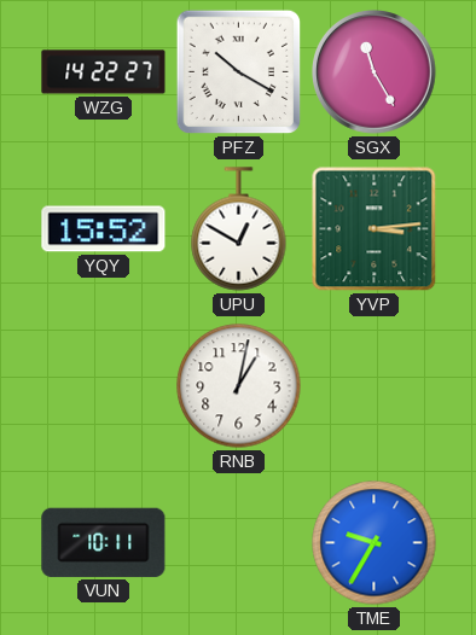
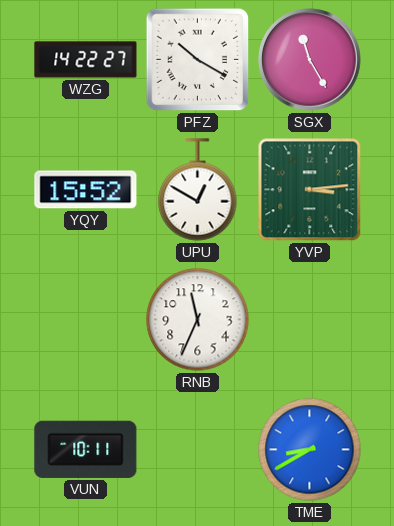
RNB: 1:02 -> 11:34 (198, 320)
TME: 9:35 -> 8:40 (310, 450)
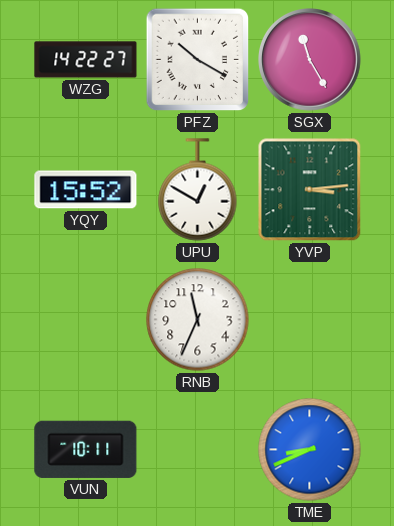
TME: 8:40 -> 8:41 (310, 450)
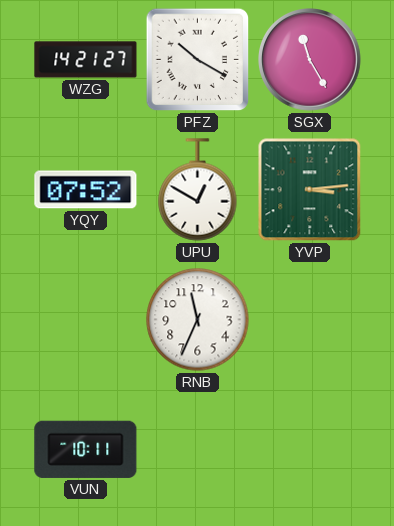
WZG: 14:22 -> 14:21 (86, 60)
YQY: 15:52 -> 07:52 (86, 190)
TME: 8:41 -> none (310, 450)
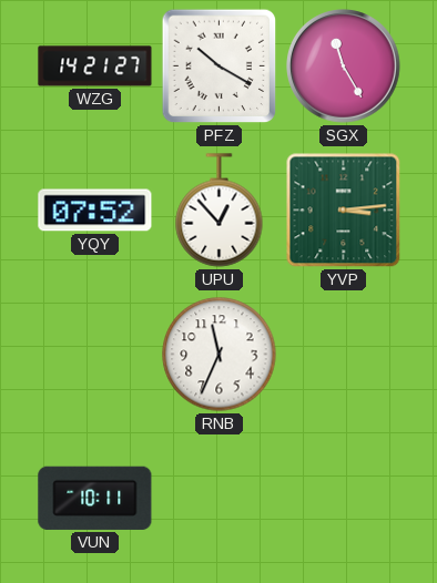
UPU: 12:50 -> 12:53 (220, 211)
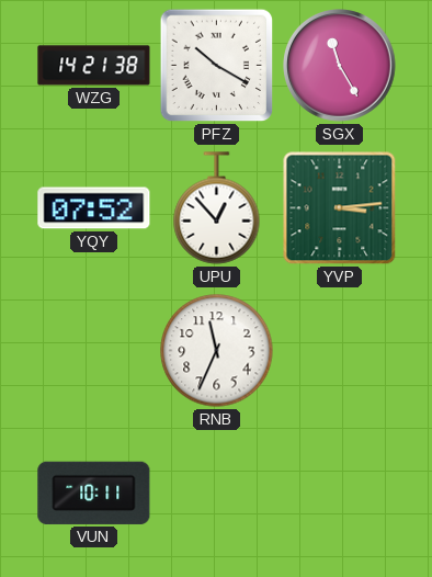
WZG: 14:21:27 -> 14:21:38 (94, 66)
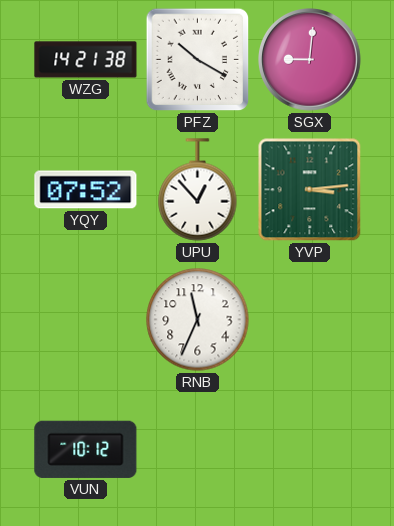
SGX: 11:25 -> 9:01 (310, 60)
VUN: 10:11 -> 10:12 (86, 449)
